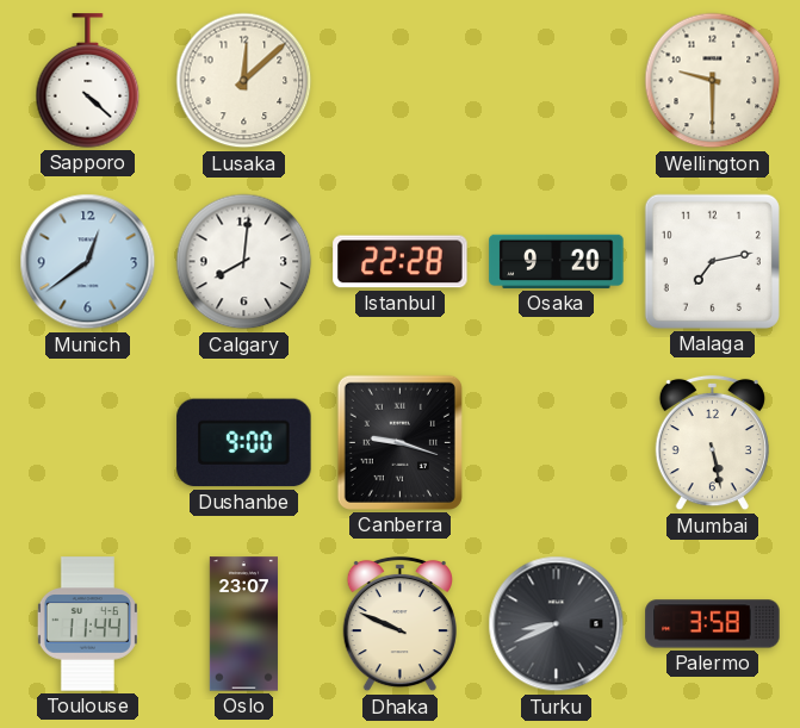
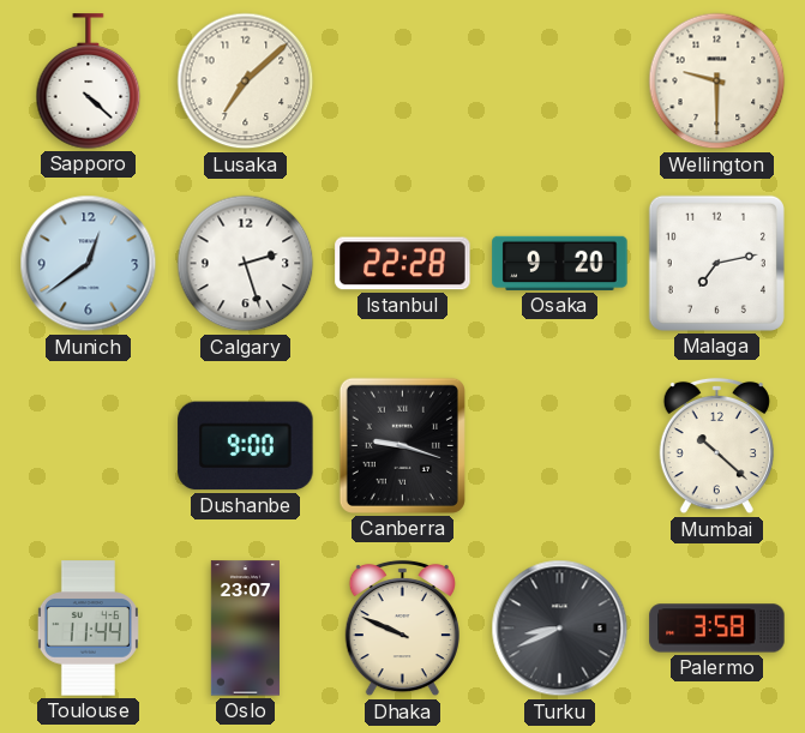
Lusaka: 12:08 -> 7:08 (246, 82)
Calgary: 8:01 -> 2:27 (246, 264)
Mumbai: 5:28 -> 10:22 (716, 446)
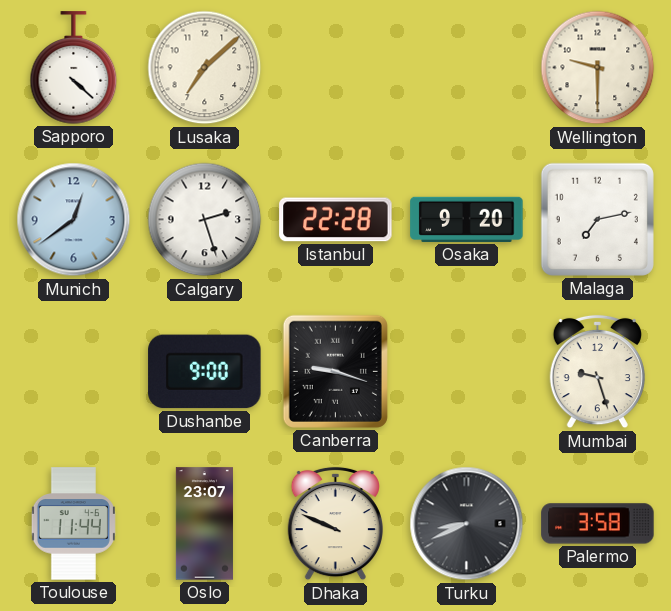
Mumbai: 10:22 -> 9:27 (597, 372)
